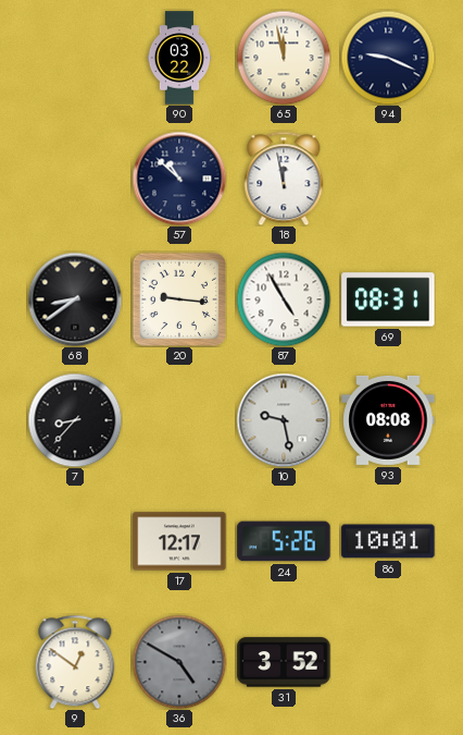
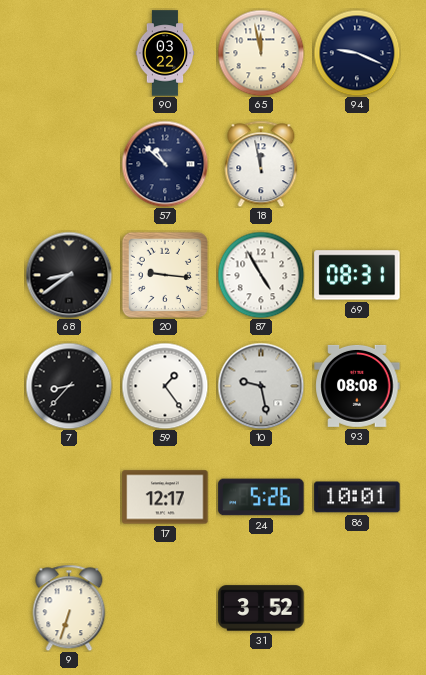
59: none -> 1:24 (165, 386)
9: 12:51 -> 6:33 (69, 608)
36: 4:50 -> none (179, 662)
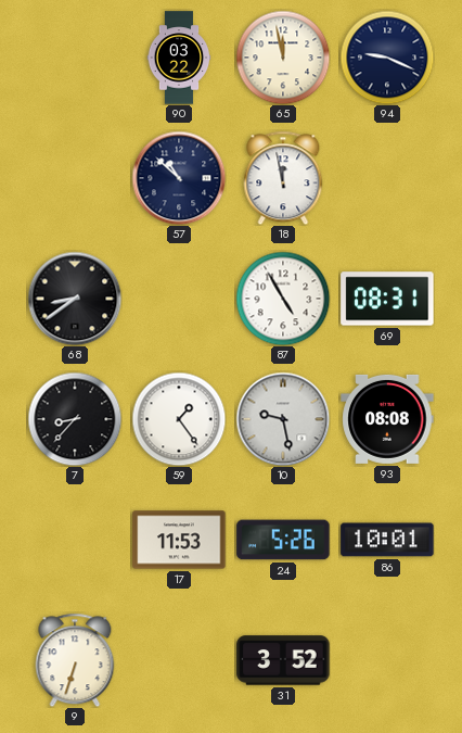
20: 9:16 -> none (164, 274)
17: 12:17 -> 11:53 (179, 540)
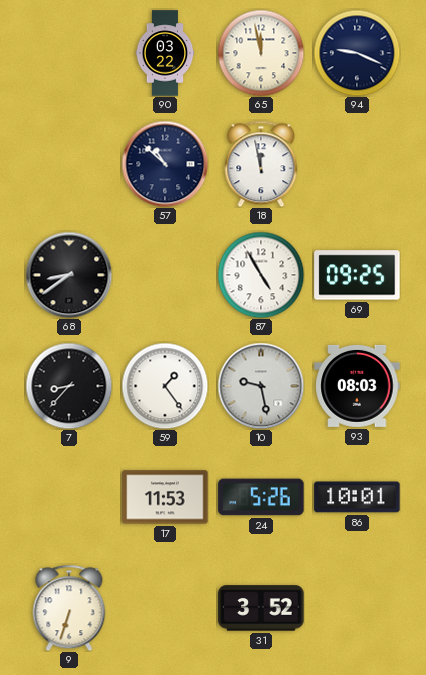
69: 08:31 -> 09:25 (357, 275)
93: 08:08 -> 08:03 (357, 386)
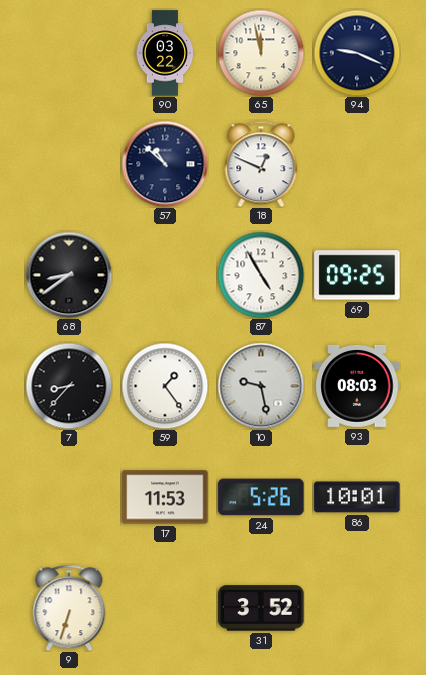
18: 11:58 -> 12:49 (261, 164)
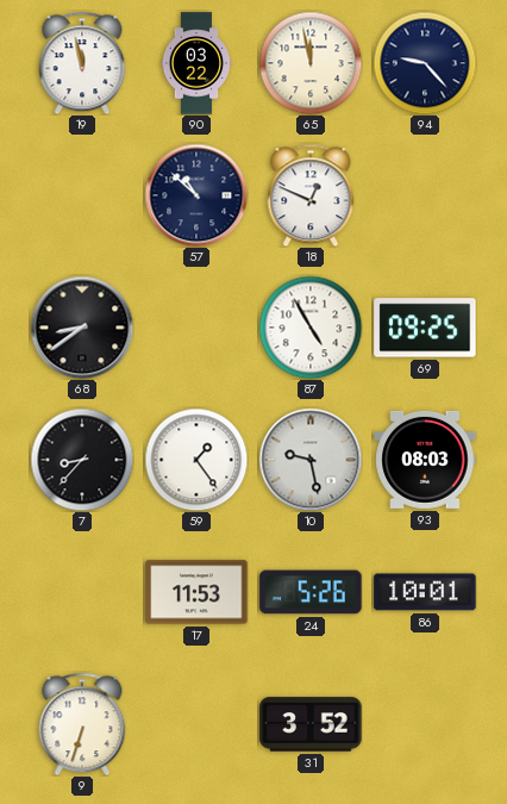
19: none -> 11:58 (82, 63)
94: 9:19 -> 9:23 (425, 63)
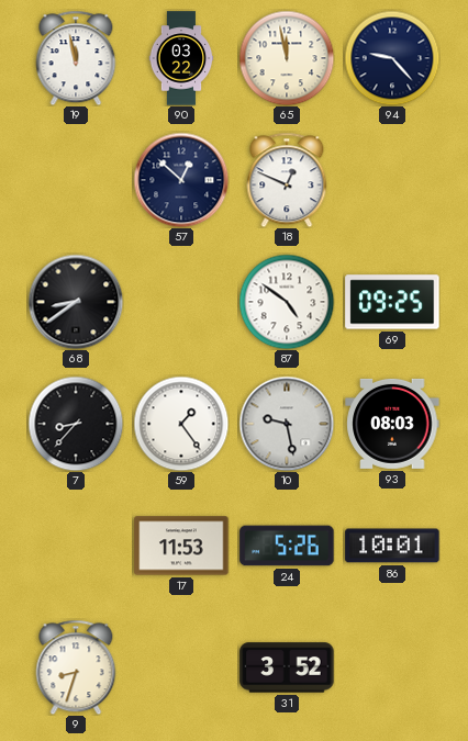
57: 10:52 -> 12:52 (181, 180)
87: 4:55 -> 4:51 (287, 302)
9: 6:33 -> 8:33 (76, 667)
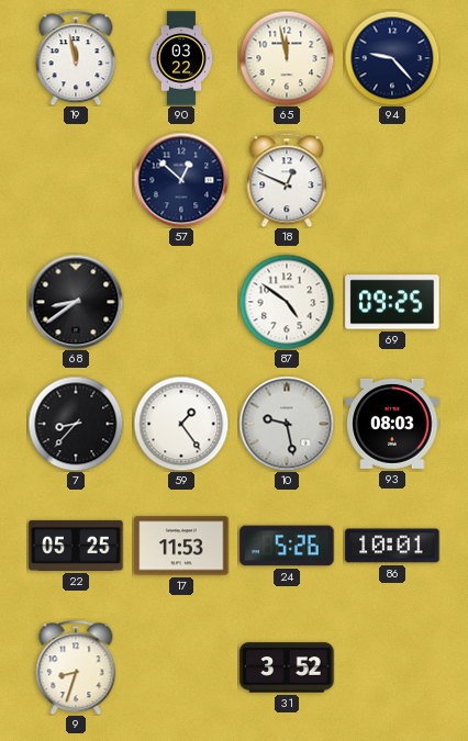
22: none -> 05:25 (76, 546)
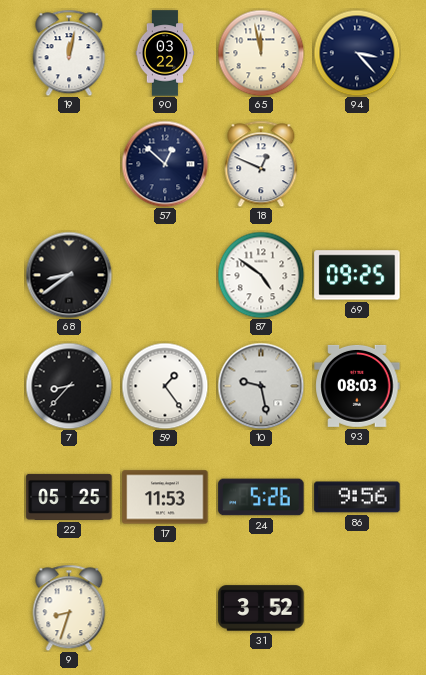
19: 11:58 -> 12:02 (69, 53)
94: 9:23 -> 3:23 (357, 53)
86: 10:01 -> 9:56 (357, 497)
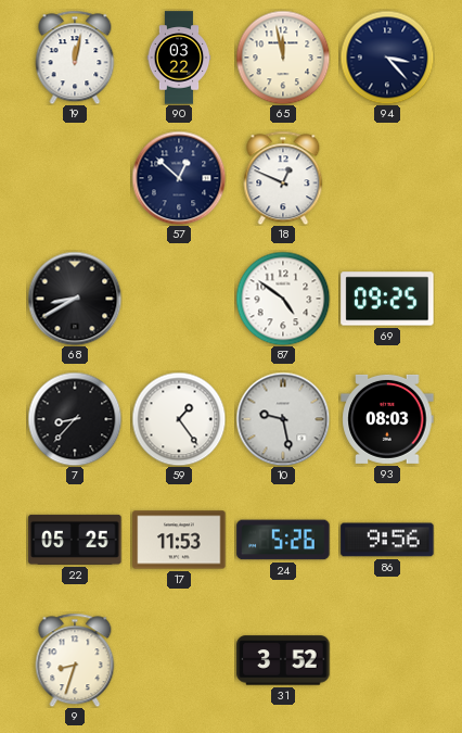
68: 8:39 -> 8:40 (75, 299)
